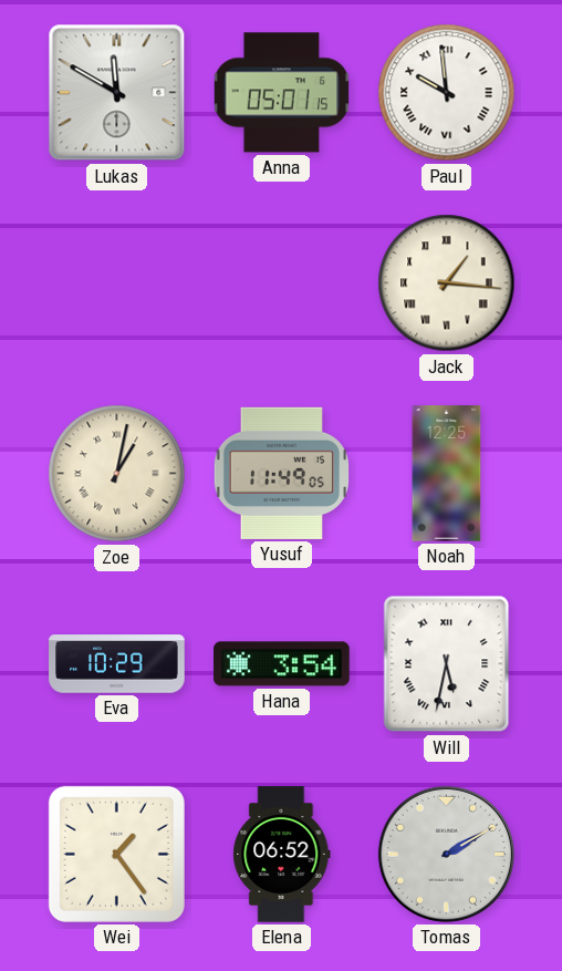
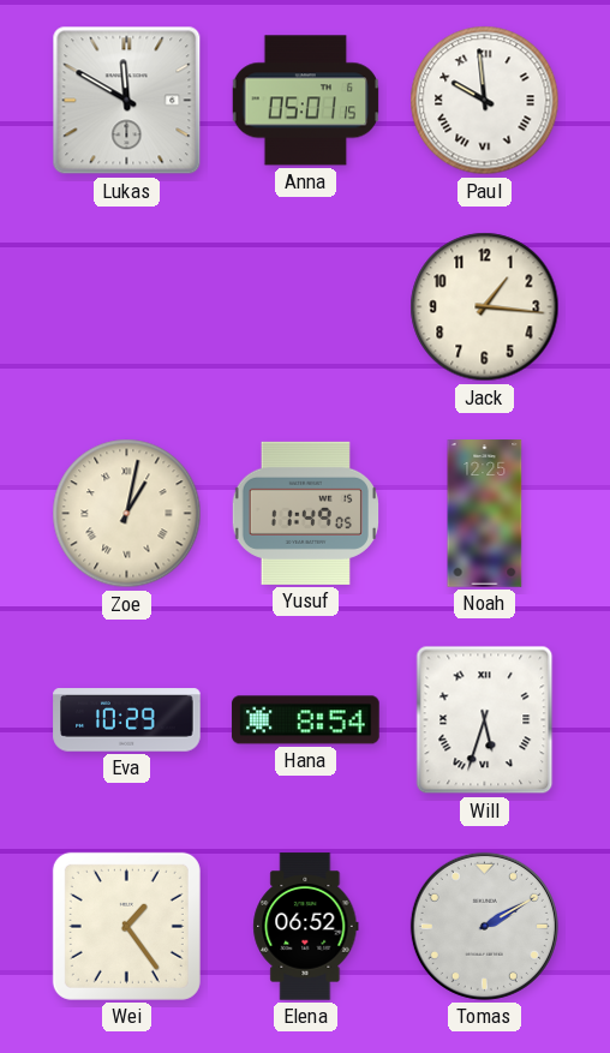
Jack numerals: Roman -> Arabic (485, 307)
Hana: 3:54 -> 8:54 (306, 720)
Will: 5:32 -> 5:33 (485, 720)
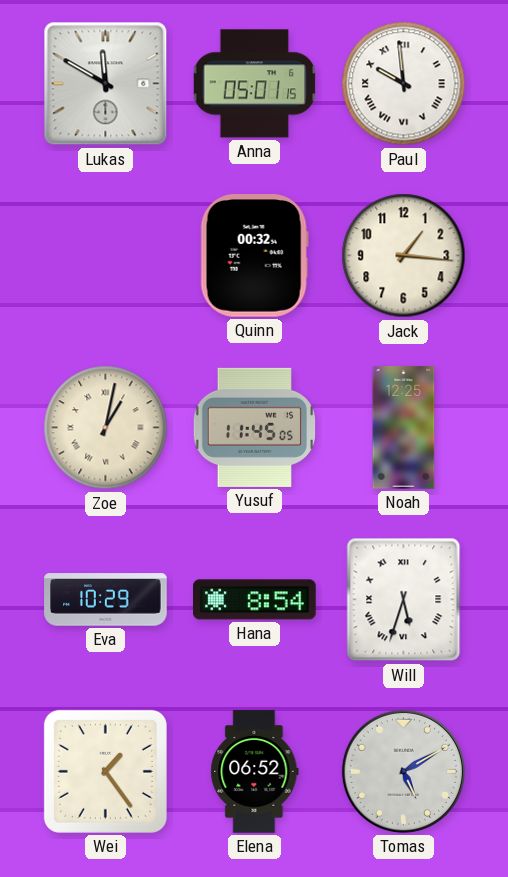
Quinn: none -> 00:32 (254, 256)
Yusuf: 11:49 -> 11:45 (254, 427)
Tomas: 2:10 -> 5:10 (403, 771)
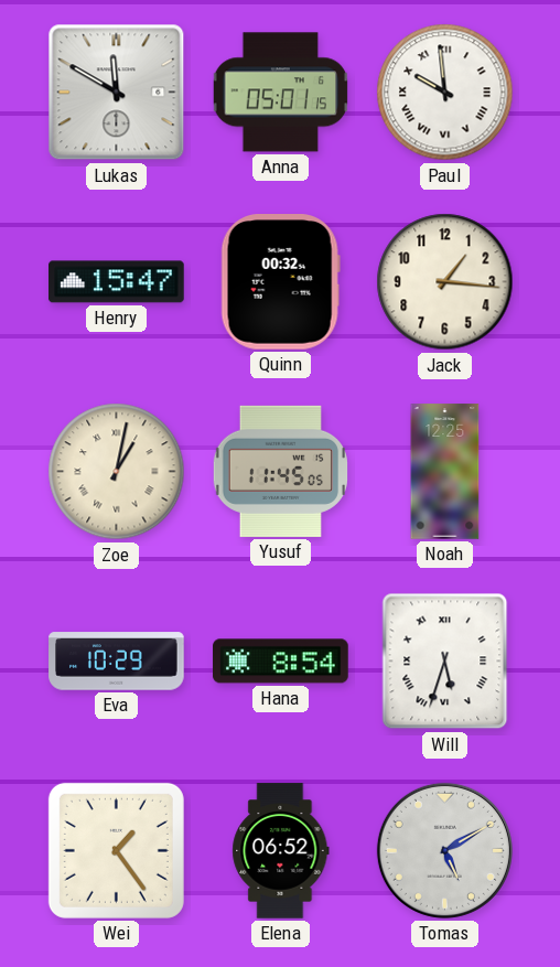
Henry: none -> 15:47 (117, 282)
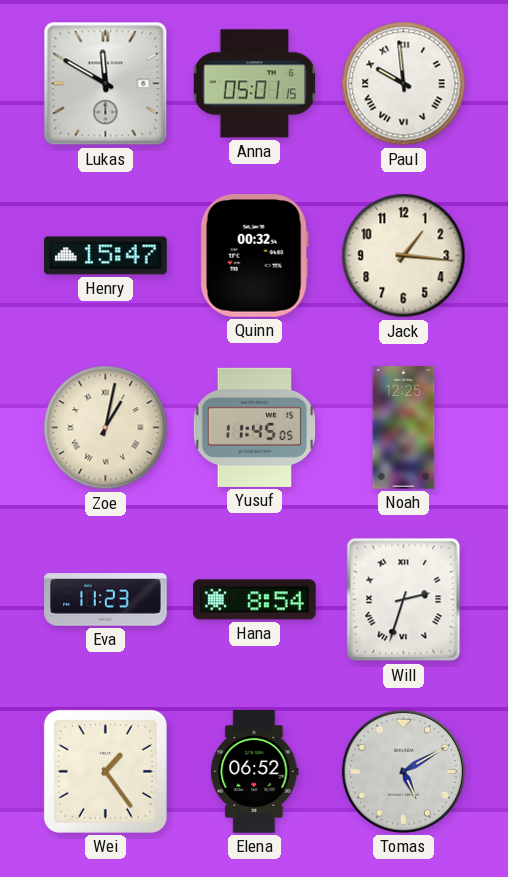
Eva: 10:29 -> 11:23 (106, 600)
Will: 5:33 -> 2:33 (404, 600)
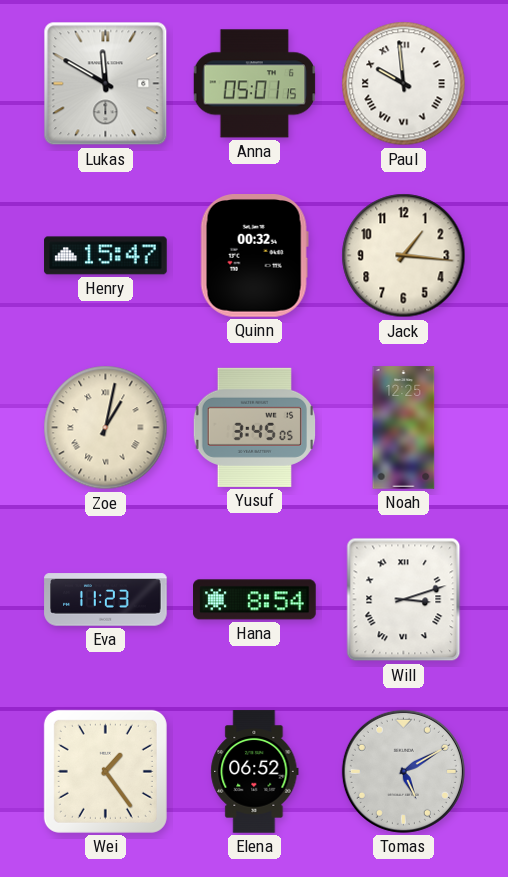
Yusuf: 11:45 -> 3:45 (254, 427)
Will: 2:33 -> 3:12 (404, 600)
